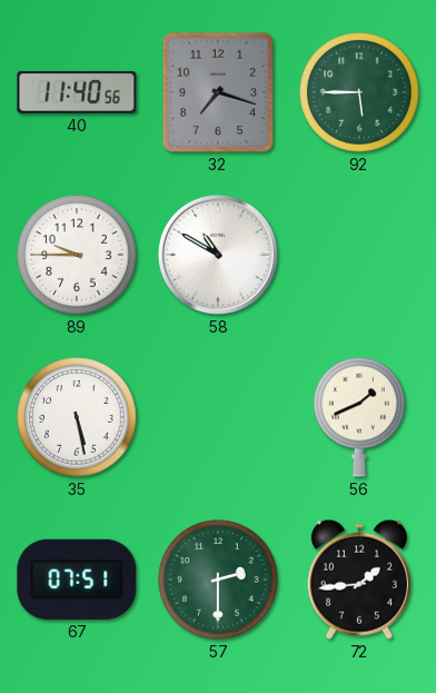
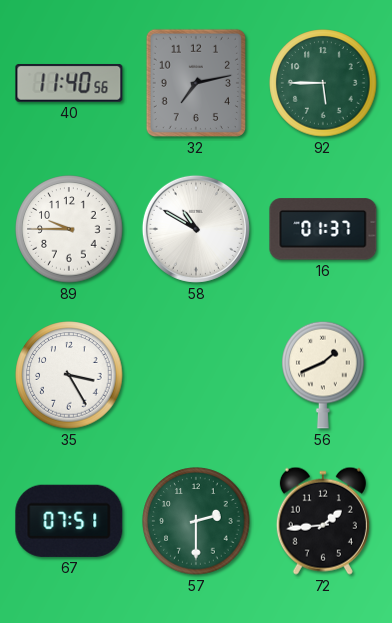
32: 7:18 -> 7:13 (196, 83)
16: none -> 01:37 (323, 229)
35: 5:28 -> 3:25 (69, 375)
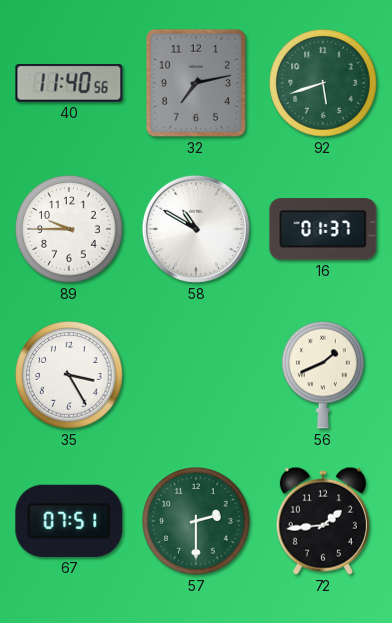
92: 5:45 -> 5:42 (323, 83)
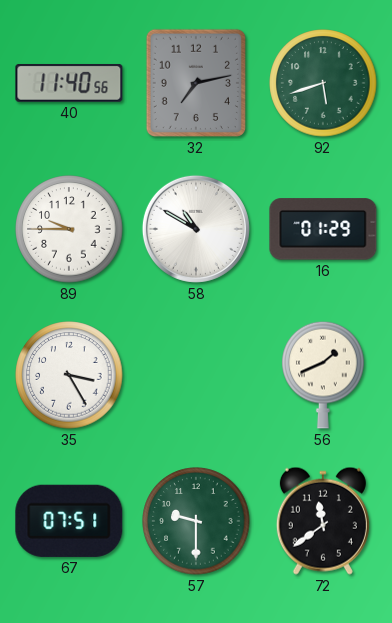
16: 01:37 -> 01:29 (323, 229)
57: 2:30 -> 9:30 (196, 521)
72: 1:44 -> 11:39 (323, 521)
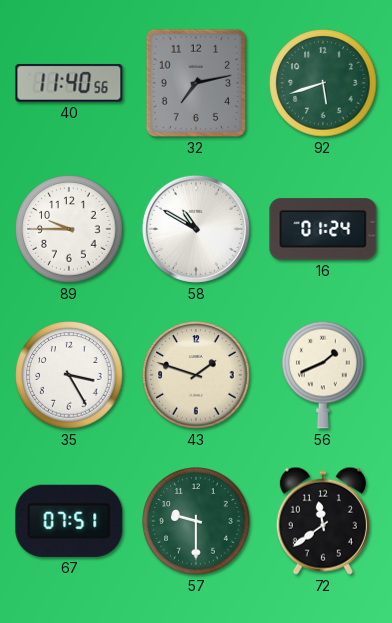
16: 01:29 -> 01:24 (323, 229)
43: none -> 1:48 (196, 375)
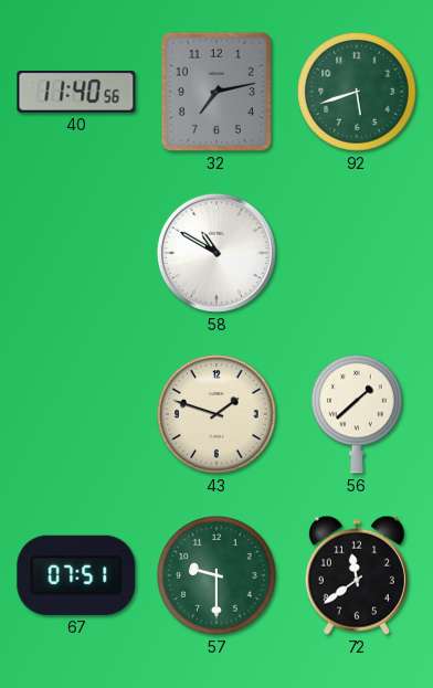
89: 9:45 -> none (69, 229)
16: 01:24 -> none (323, 229)
35: 3:25 -> none (69, 375)
56: 1:41 -> 1:38 (357, 414)
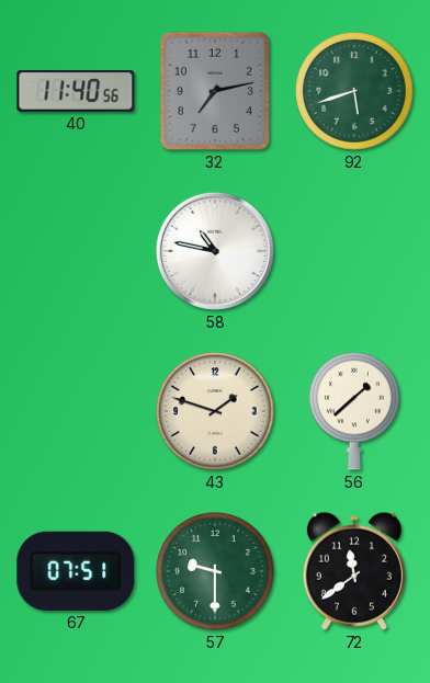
58: 10:50 -> 10:47 (215, 251)
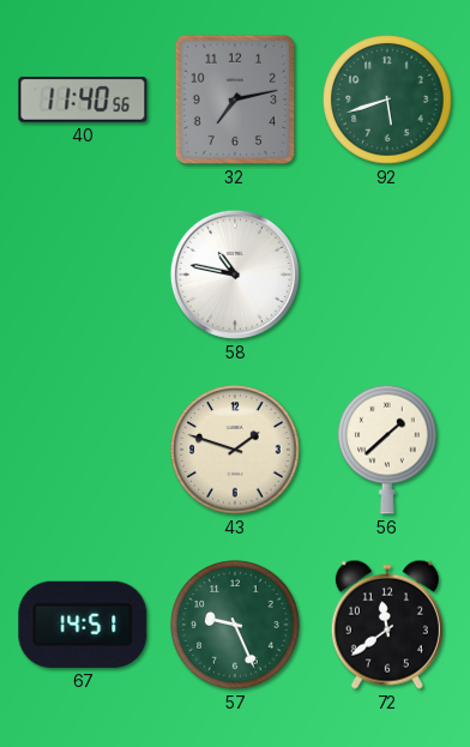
67: 07:51 -> 14:51 (83, 625)
57: 9:30 -> 9:26 (235, 625)
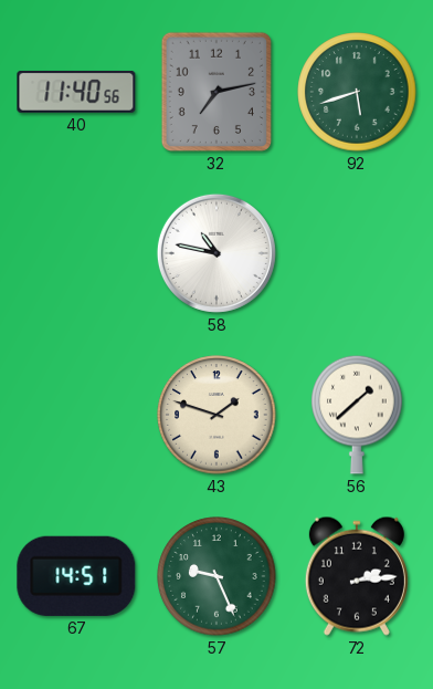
72: 11:39 -> 2:14 (357, 576)
